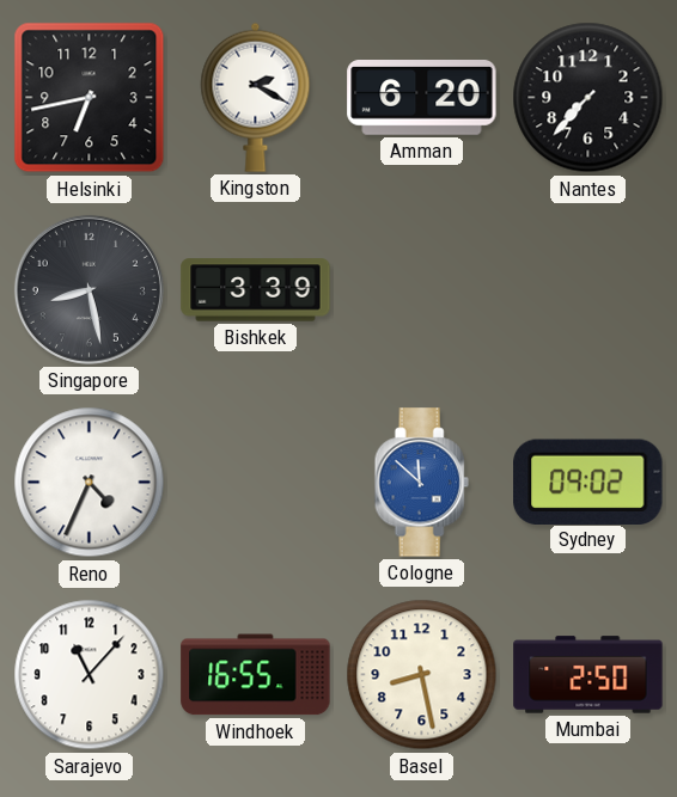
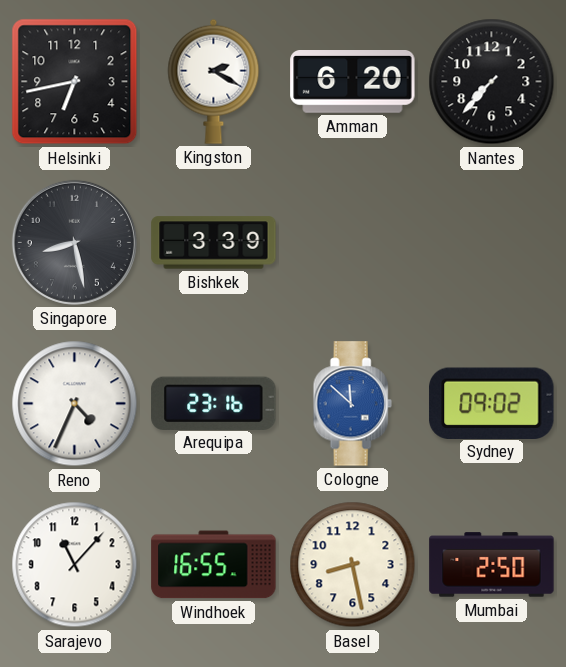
Arequipa: none -> 23:16 (214, 403)
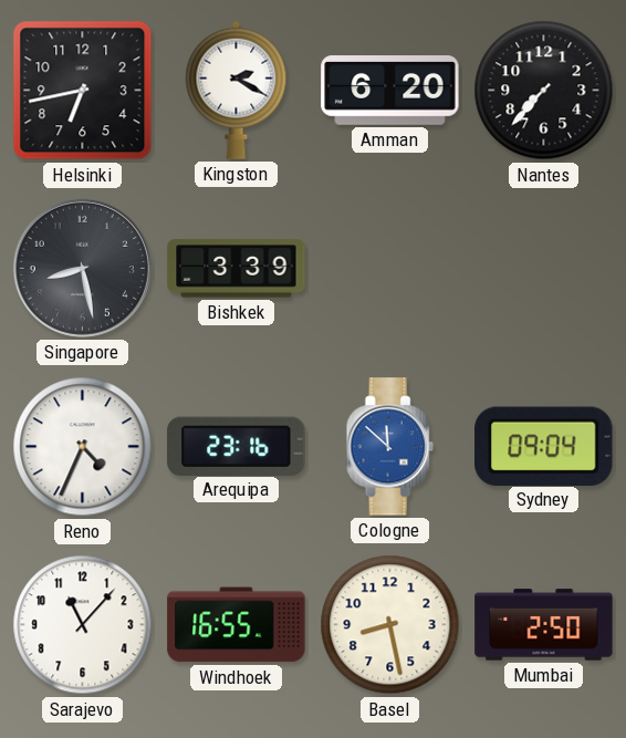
Sydney: 09:02 -> 09:04 (544, 446)
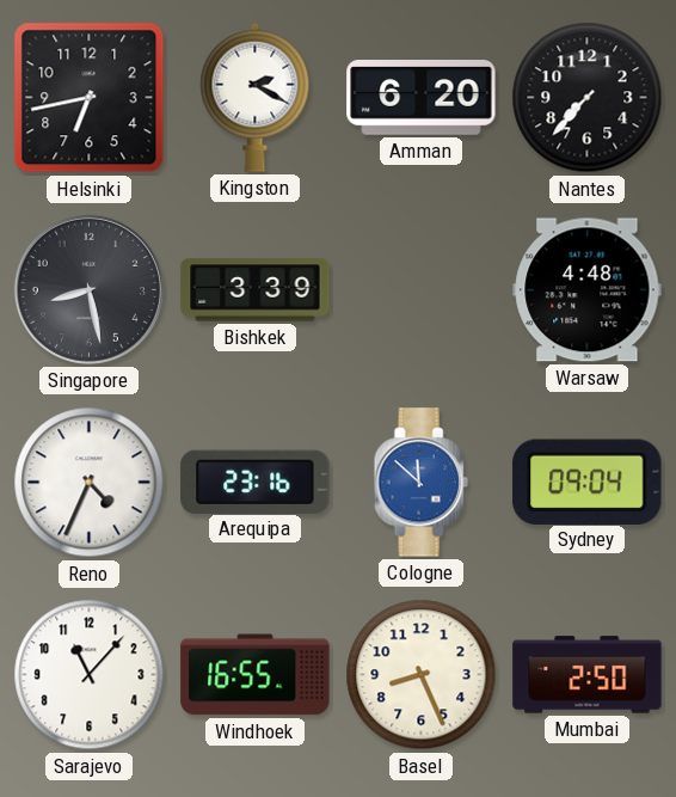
Warsaw: none -> 4:48 (588, 290)
Basel: 8:28 -> 8:26 (422, 675)
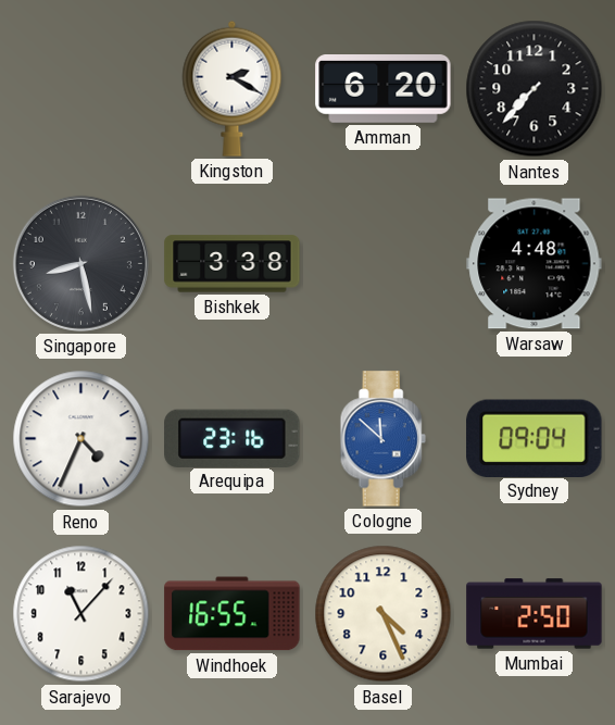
Helsinki: 6:43 -> none (90, 98)
Bishkek: 3:39 -> 3:38 (233, 264)
Basel: 8:26 -> 4:26 (384, 614)
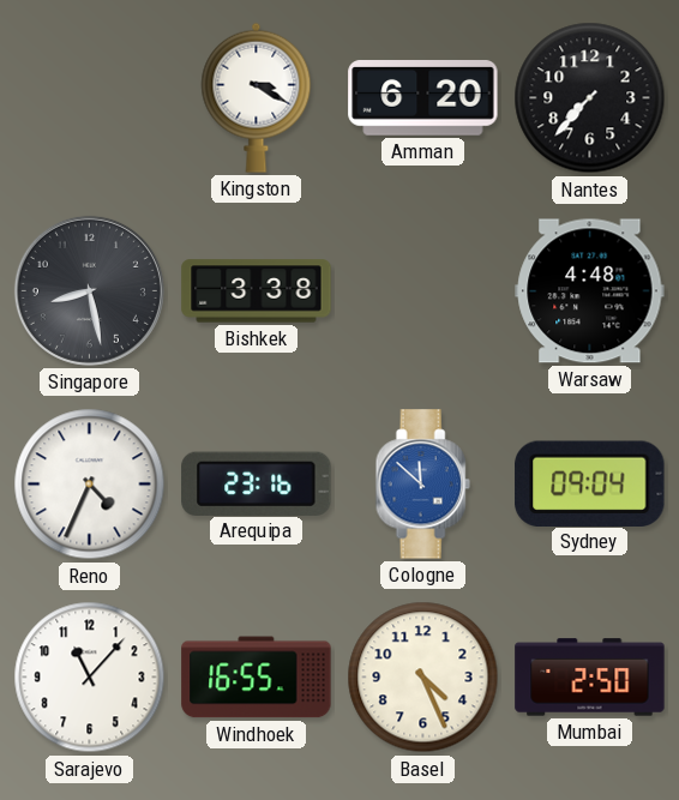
Kingston: 2:20 -> 3:20 (257, 97)
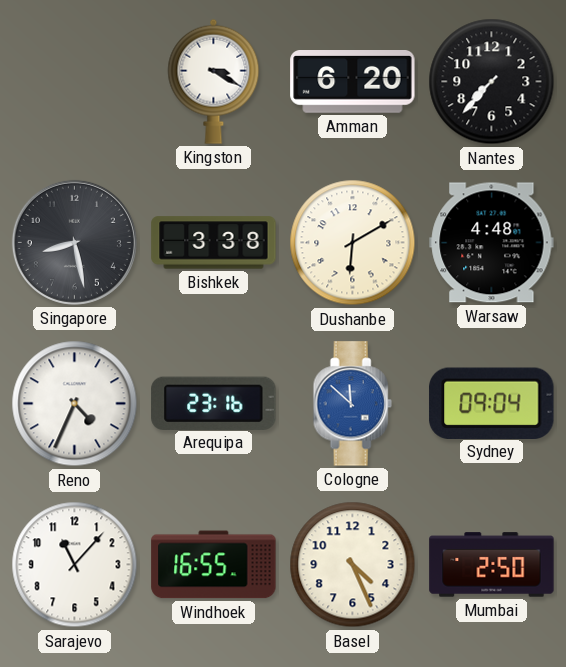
Dushanbe: none -> 6:10 (353, 243)
